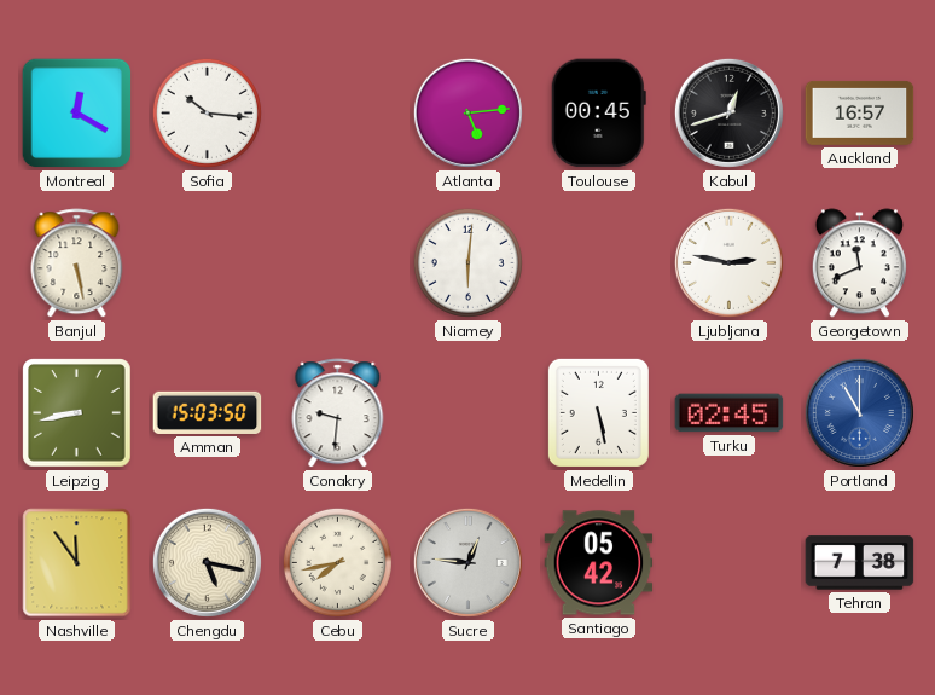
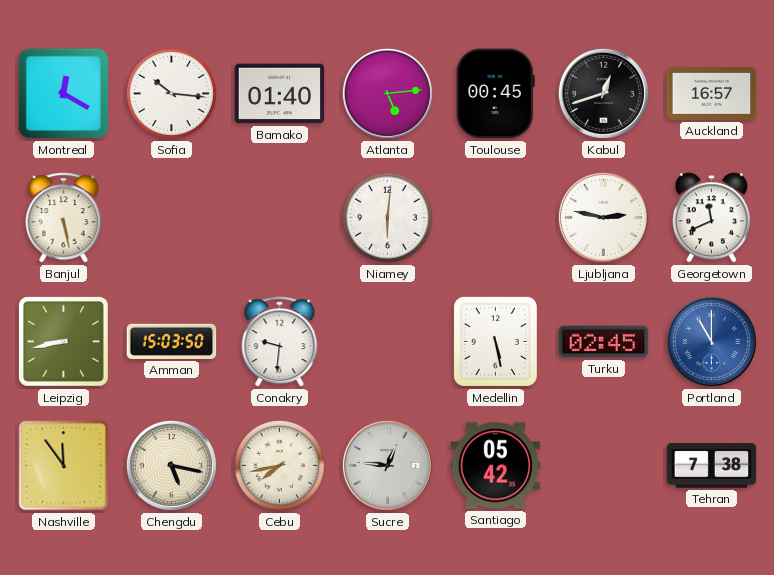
Bamako: none -> 01:40 (280, 94)
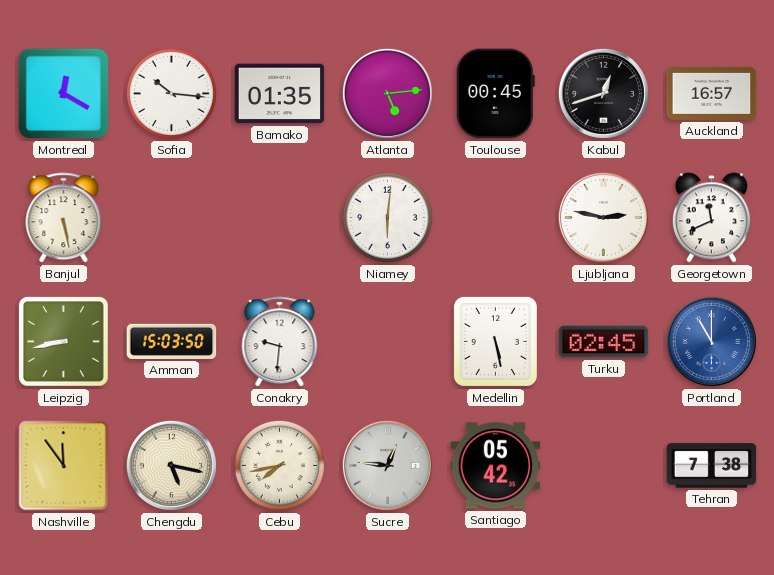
Bamako: 01:40 -> 01:35 (280, 94)
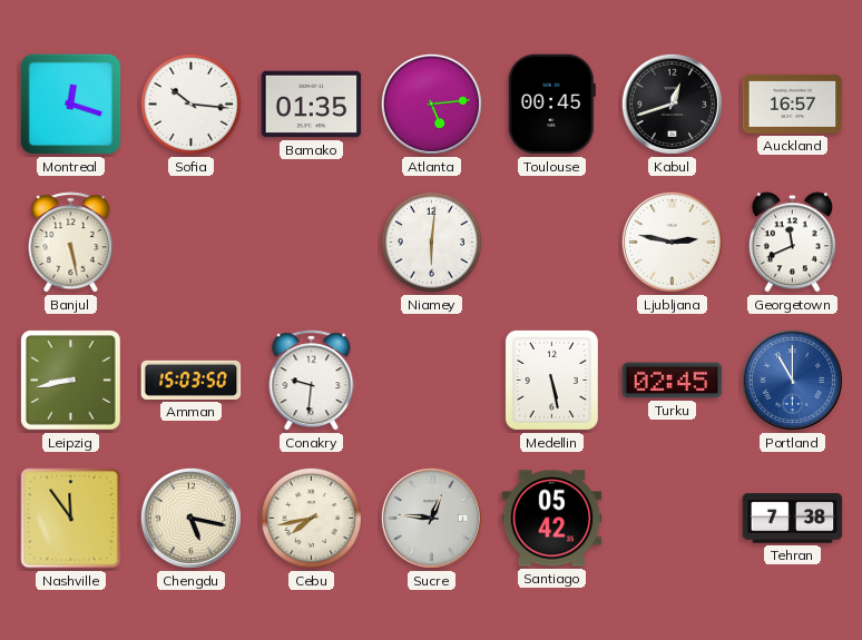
Montreal: 12:20 -> 12:18 (71, 105)
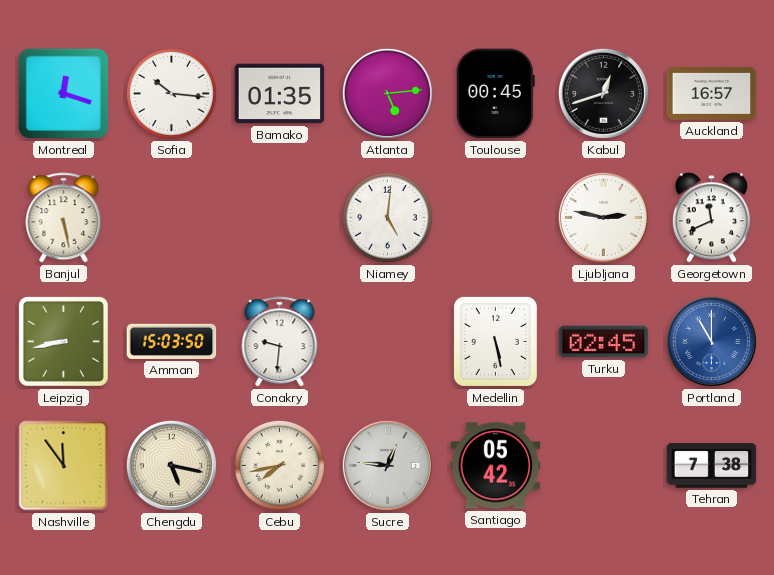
Niamey: 6:01 -> 5:01 (387, 217)
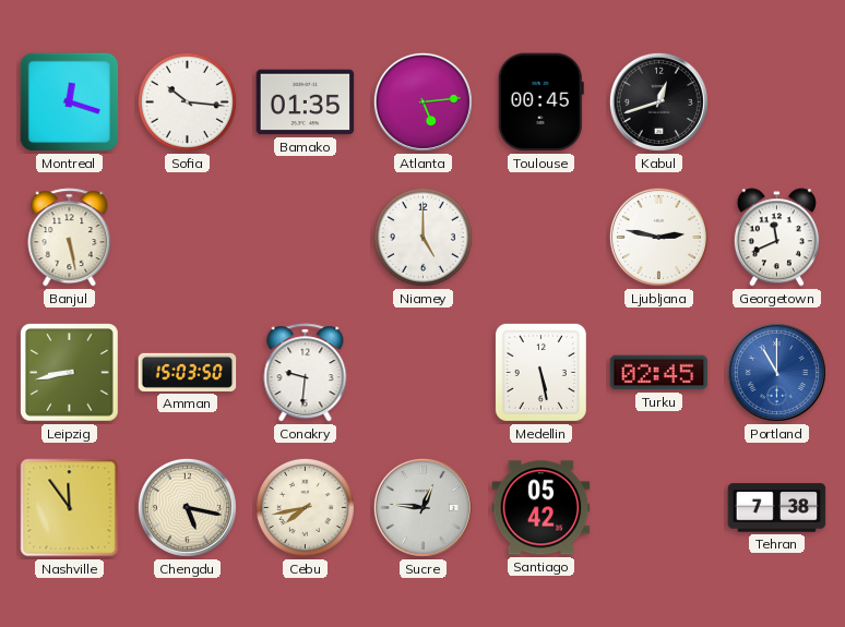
Auckland: 16:57 -> none (712, 93)
Niamey: 5:01 -> 5:00 (422, 237)
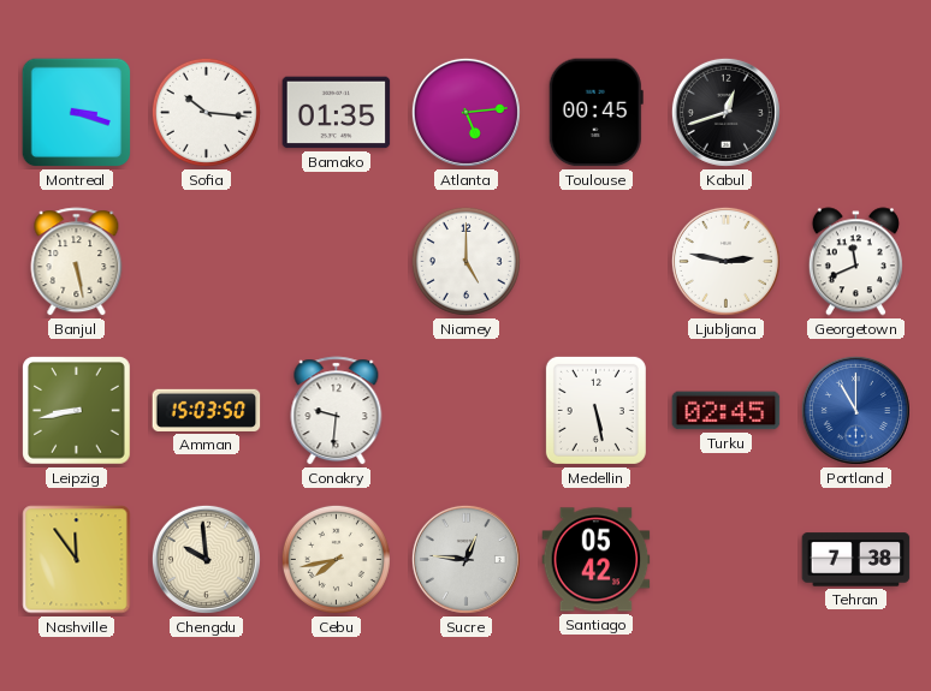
Montreal: 12:18 -> 3:18 (77, 113)
Chengdu: 5:17 -> 9:59 (206, 559)
